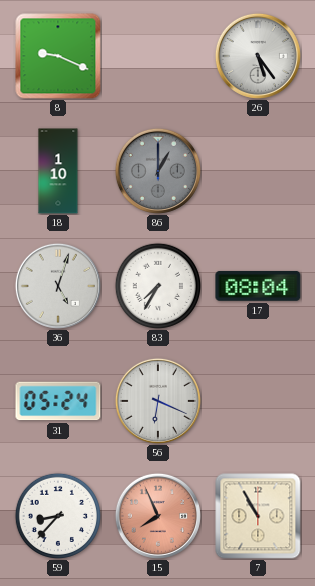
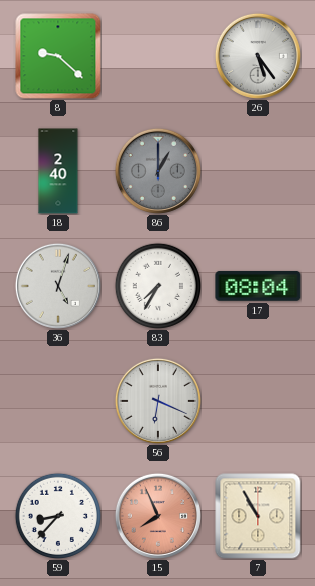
8: 9:19 -> 9:22 (58, 56)
18: 1:10 -> 2:40 (58, 171)
31: 05:24 -> none (58, 401)
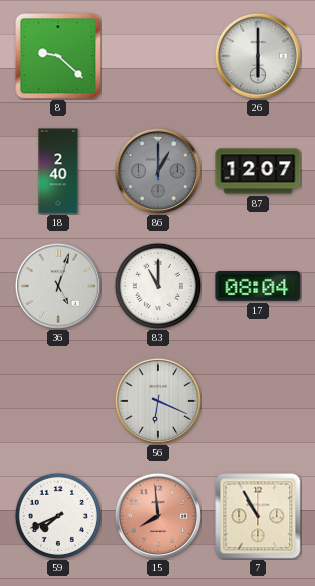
26: 5:24 -> 6:00 (258, 56)
87: none -> 12:07 (258, 171)
83: 7:35 -> 11:00 (158, 286)
59: 8:37 -> 7:41 (58, 516)
15: 7:56 -> 7:59 (158, 516)
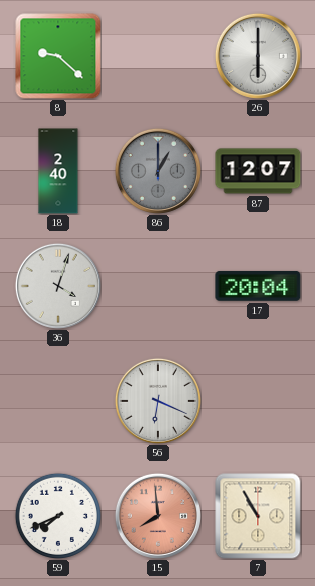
36: 5:03 -> 4:03 (58, 286)
83: 11:00 -> none (158, 286)
17: 08:04 -> 20:04 (258, 286)
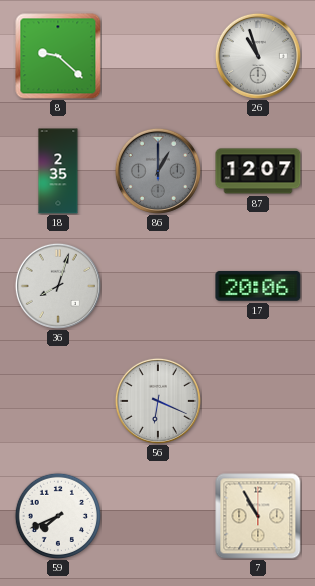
26: 6:00 -> 10:57 (258, 56)
18: 2:40 -> 2:35 (58, 171)
36: 4:03 -> 8:03 (58, 286)
17: 20:04 -> 20:06 (258, 286)
15: 7:59 -> none (158, 516)
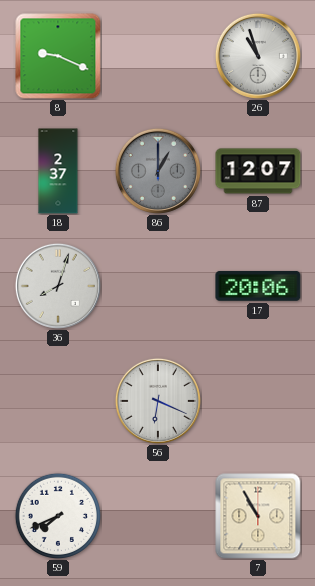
8: 9:22 -> 9:19 (58, 56)
18: 2:35 -> 2:37 (58, 171)
